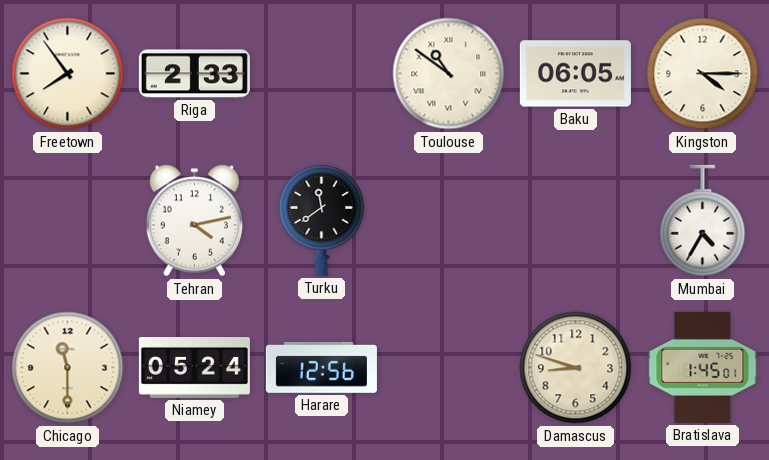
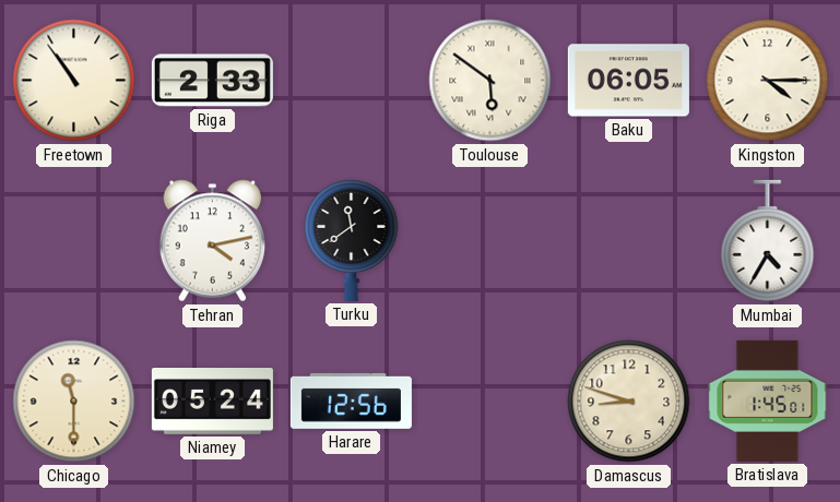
Freetown: 7:54 -> 10:54 (74, 81)
Toulouse: 10:51 -> 5:51 (490, 81)
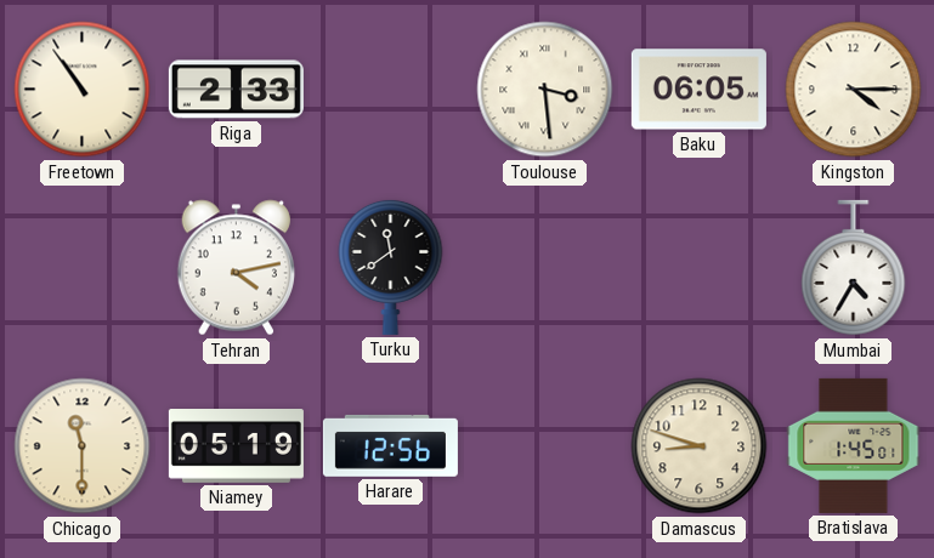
Toulouse: 5:51 -> 3:29 (545, 90)
Niamey: 05:24 -> 05:19 (236, 446)
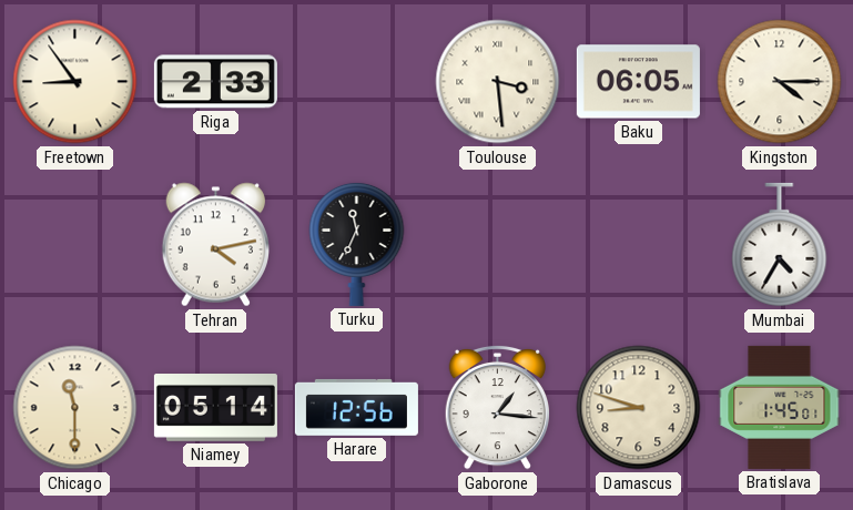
Freetown: 10:54 -> 8:54 (75, 82)
Turku: 11:39 -> 11:34 (357, 244)
Niamey: 05:19 -> 05:14 (215, 408)
Gaborone: none -> 1:16 (497, 407)
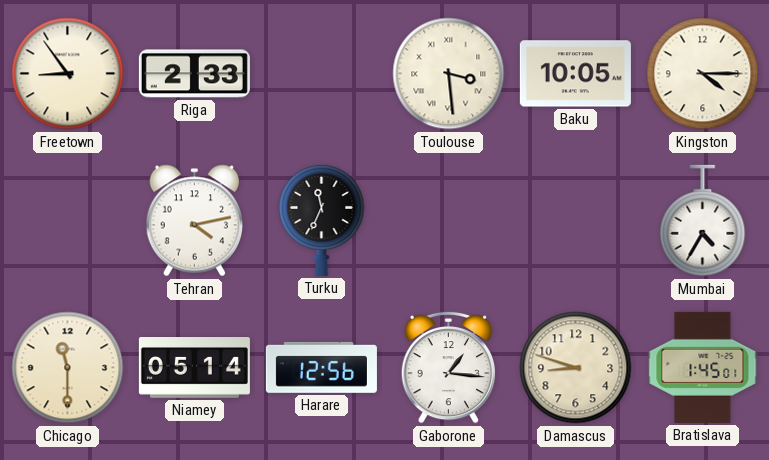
Baku: 06:05 -> 10:05 (575, 74)
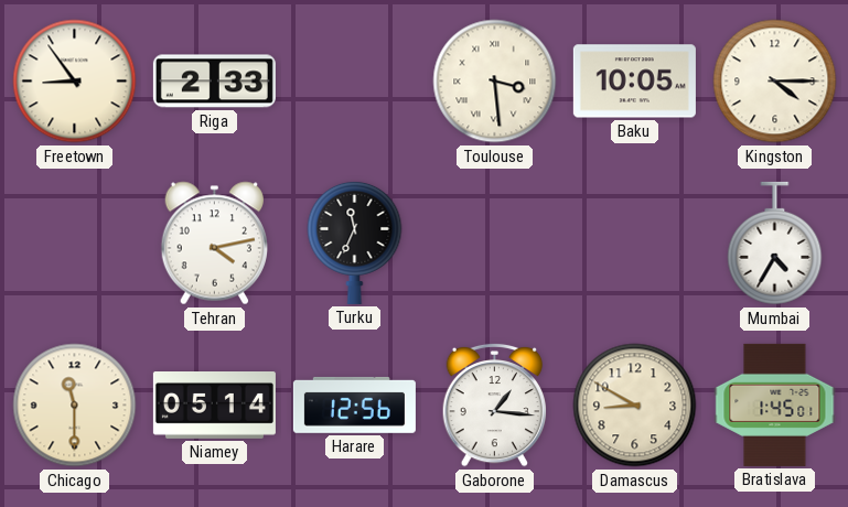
Damascus: 8:48 -> 8:50 (635, 406)
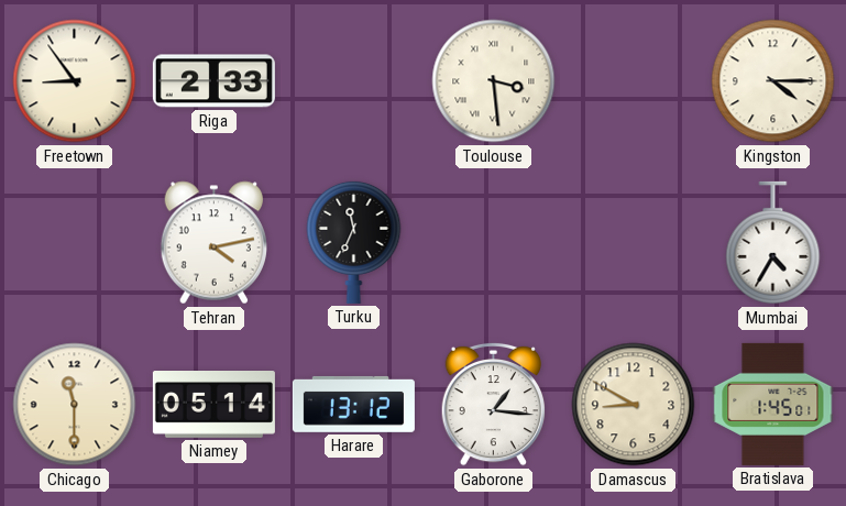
Baku: 10:05 -> none (634, 82)
Harare: 12:56 -> 13:12 (353, 404)
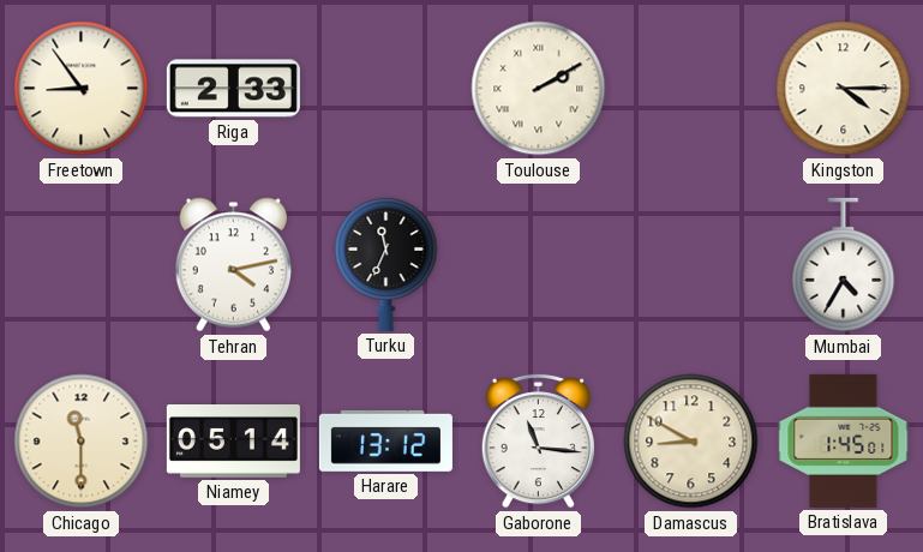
Toulouse: 3:29 -> 2:10 (539, 89)
Gaborone: 1:16 -> 11:16 (538, 440)
